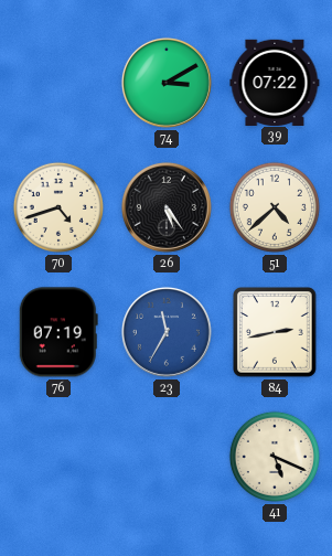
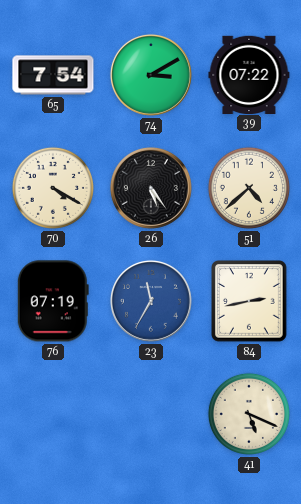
65: none -> 7:54 (53, 75)
70: 4:42 -> 4:20 (53, 188)
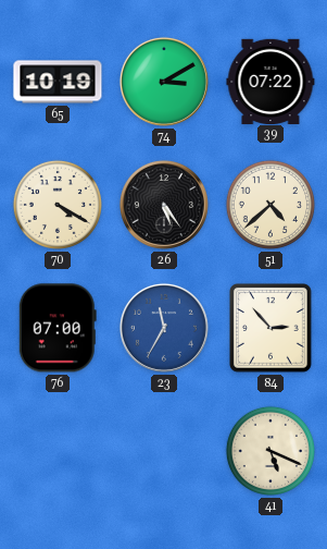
65: 7:54 -> 10:19 (58, 82)
76: 07:19 -> 07:00 (58, 328)
84: 2:43 -> 2:53 (272, 329)
